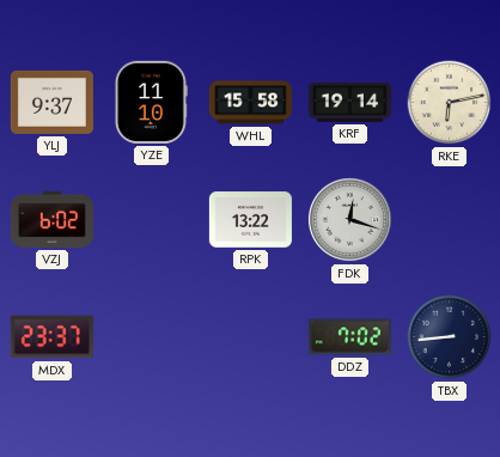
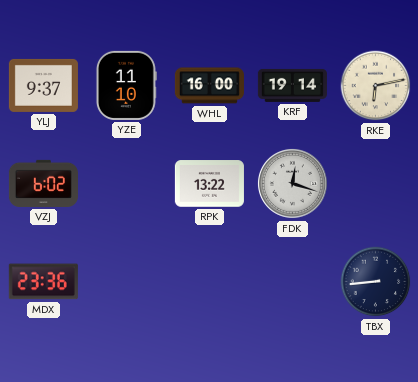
WHL: 15:58 -> 16:00 (209, 86)
MDX: 23:37 -> 23:36 (43, 282)
DDZ: 7:02 -> none (349, 337)
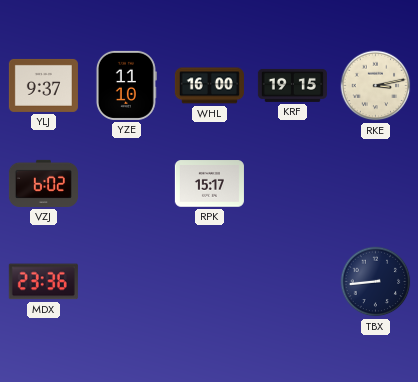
KRF: 19:14 -> 19:15 (292, 85)
RKE: 6:13 -> 3:13 (376, 86)
RPK: 13:22 -> 15:17 (209, 184)
FDK: 12:18 -> none (292, 183)
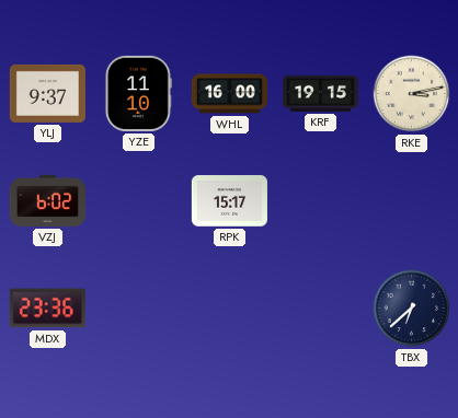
TBX: 8:44 -> 6:38 (412, 309)
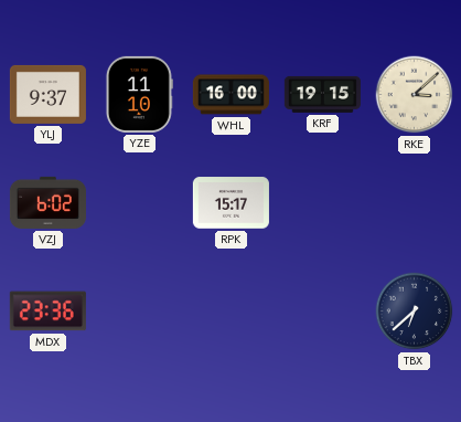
RKE: 3:13 -> 3:08 (415, 95)
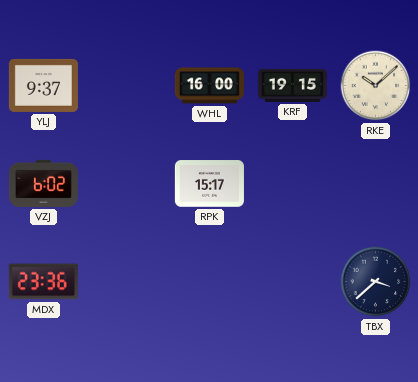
YZE: 11:10 -> none (139, 94)
RKE: 3:08 -> 10:08 (376, 86)
TBX: 6:38 -> 3:38 (376, 282)
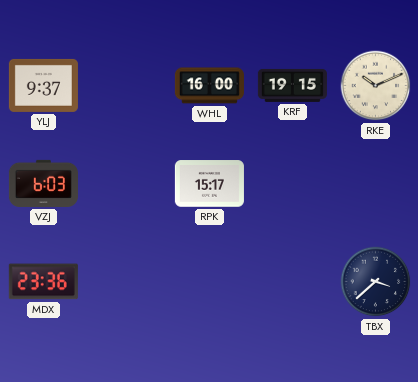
RKE: 10:08 -> 10:11 (376, 86)
VZJ: 6:02 -> 6:03 (43, 183)
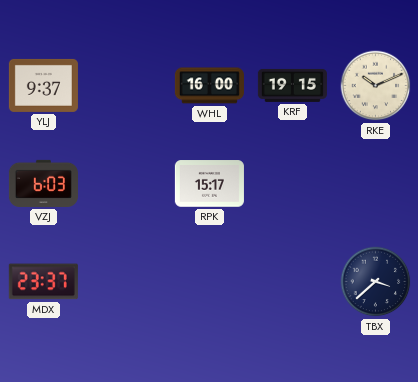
MDX: 23:36 -> 23:37 (43, 282)
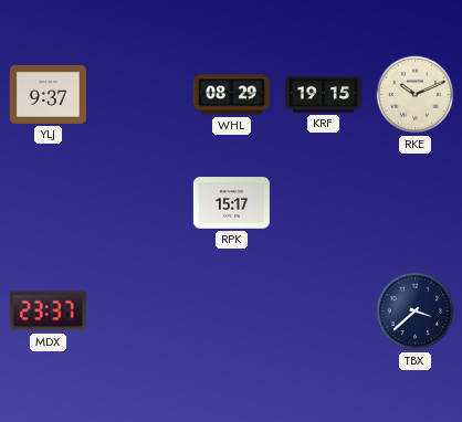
WHL: 16:00 -> 08:29 (231, 95)
VZJ: 6:03 -> none (43, 183)
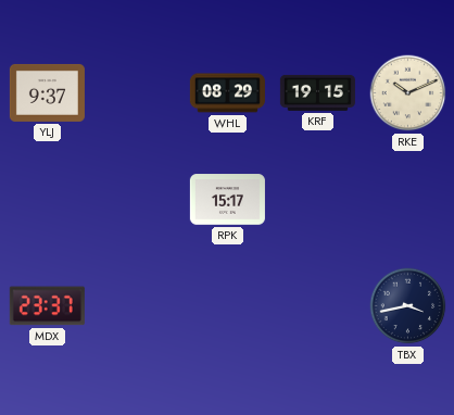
TBX: 3:38 -> 3:43 (408, 306)
